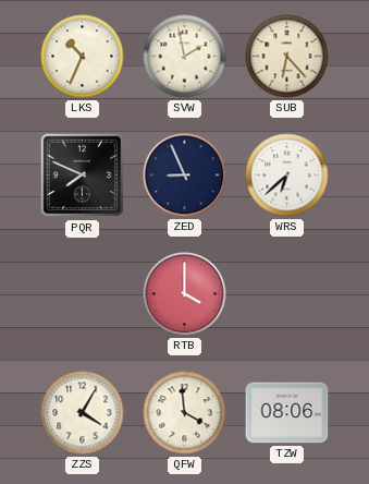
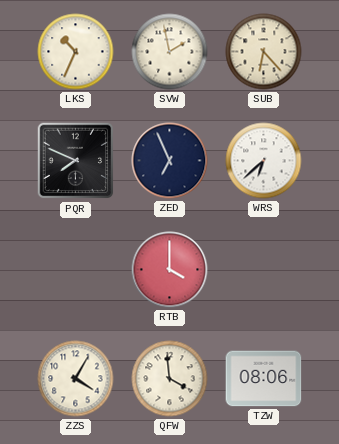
ZED: 8:56 -> 6:56 (170, 161)
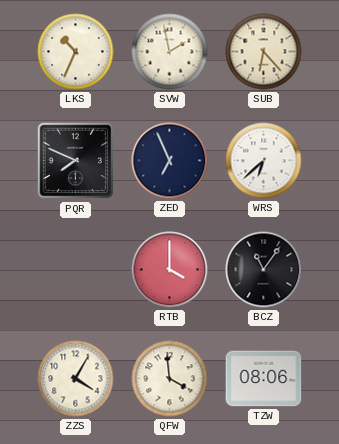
BCZ: none -> 11:06 (264, 270)
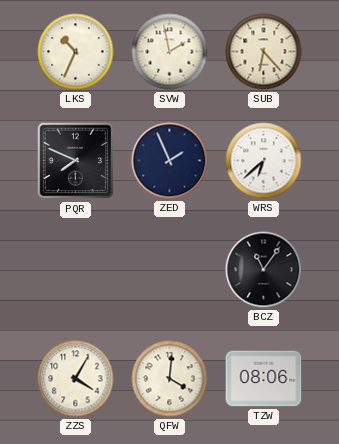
ZED: 6:56 -> 1:56 (170, 161)
RTB: 4:00 -> none (170, 270)
QFW: 3:59 -> 4:01 (170, 379)
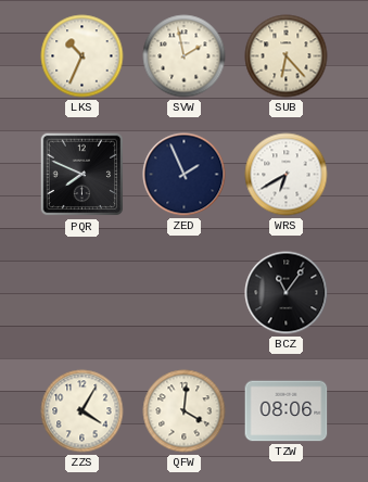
WRS: 6:38 -> 6:40 (287, 175)
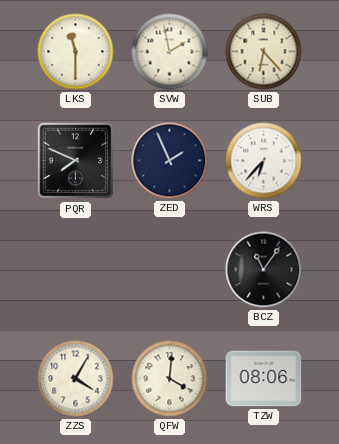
LKS: 10:34 -> 11:30 (76, 52)
WRS: 6:40 -> 6:37 (264, 161)
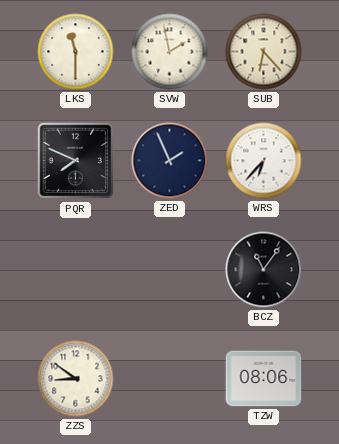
ZZS: 4:05 -> 8:51 (76, 379)
QFW: 4:01 -> none (170, 379)
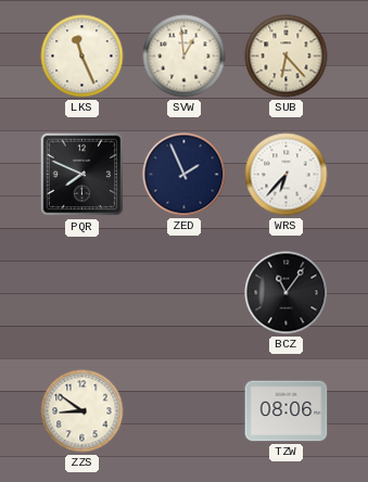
LKS: 11:30 -> 11:26 (83, 56)
SVW: 1:58 -> 12:59 (185, 56)
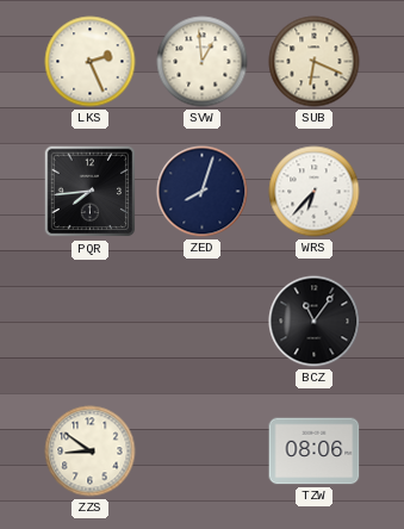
LKS: 11:26 -> 2:26 (91, 62)
SUB: 6:23 -> 6:19 (315, 62)
PQR: 7:49 -> 7:44 (91, 192)
ZED: 1:56 -> 8:03 (203, 192)
